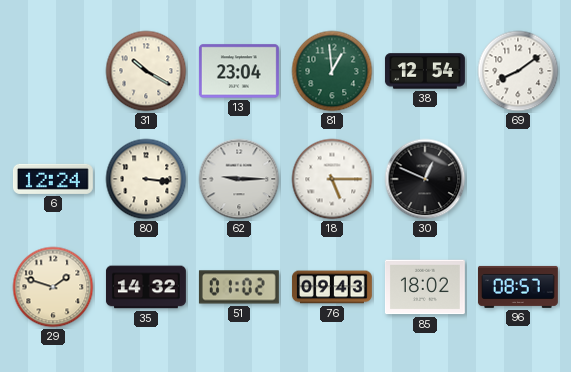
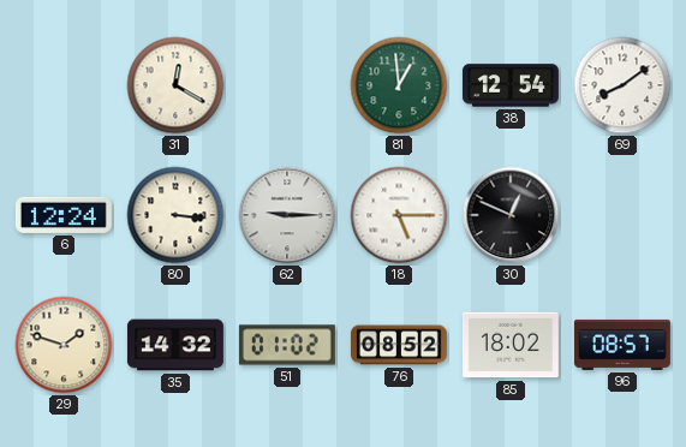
31: 10:20 -> 12:20 (175, 85)
13: 23:04 -> none (239, 71)
76: 09:43 -> 08:52 (399, 345)
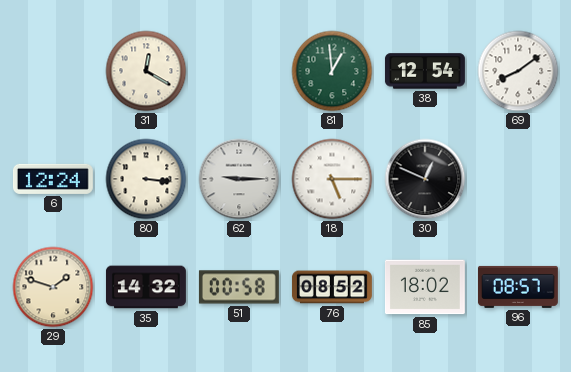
51: 01:02 -> 00:58 (239, 287)
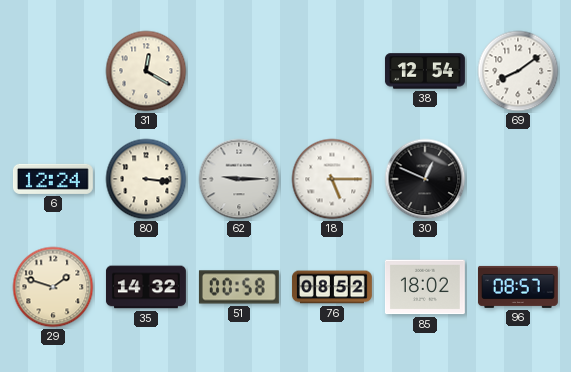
81: 12:59 -> none (332, 71)
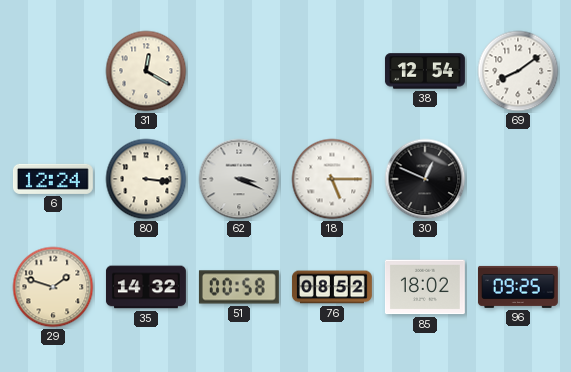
62: 9:15 -> 3:19 (239, 179)
96: 08:57 -> 09:25 (518, 287)
